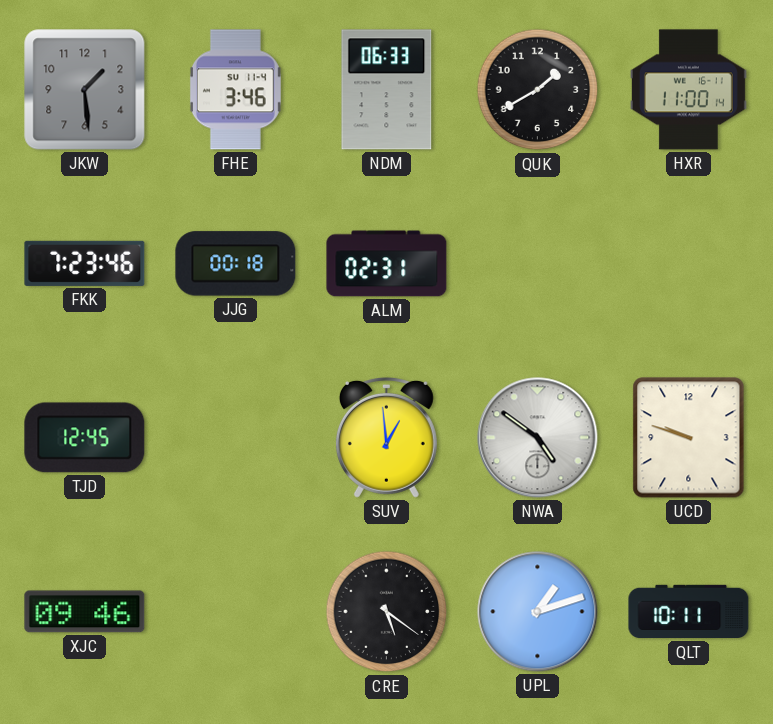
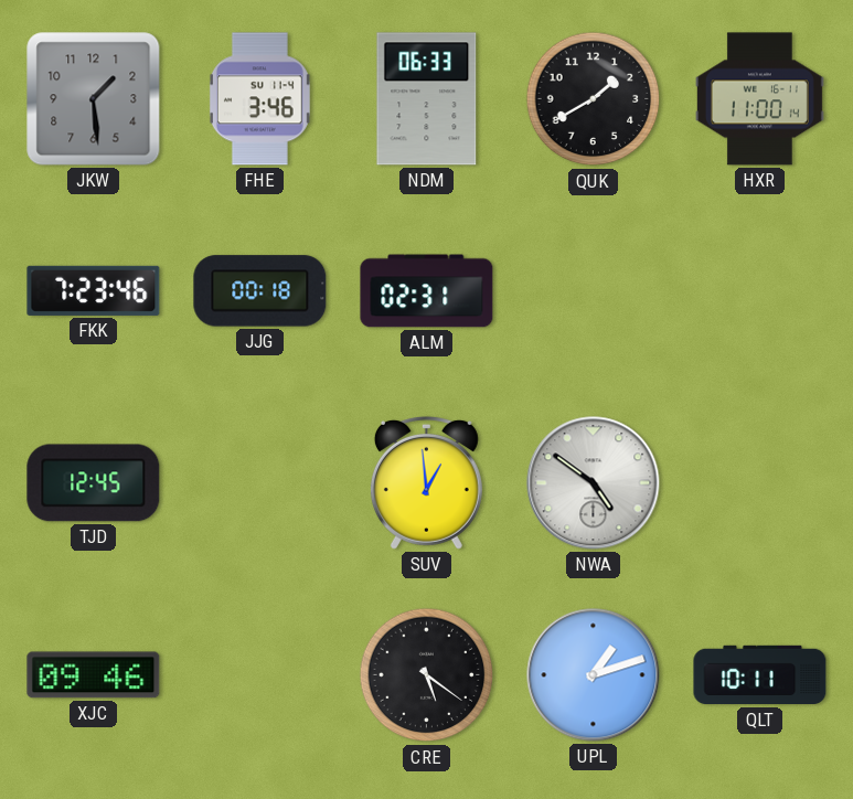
UCD: 9:48 -> none (689, 438)
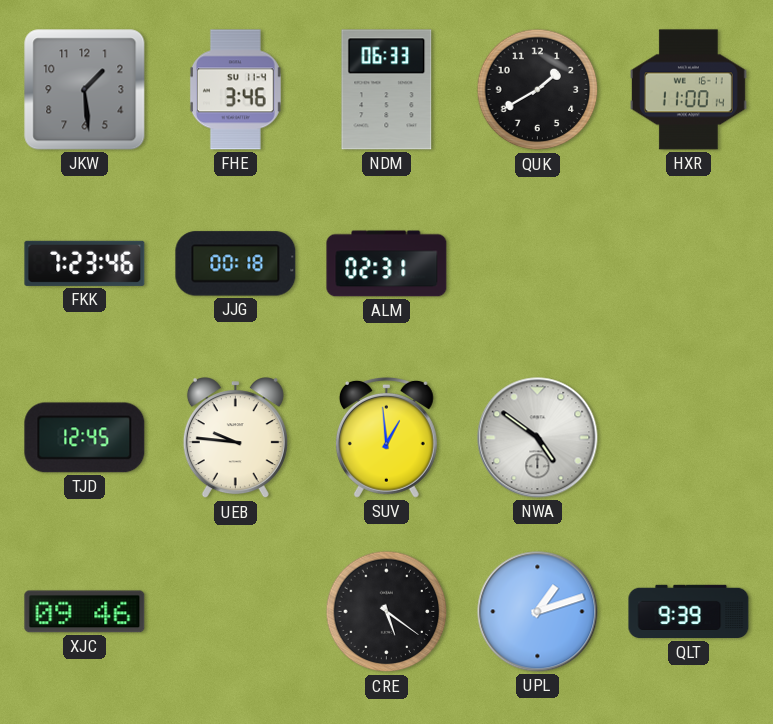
UEB: none -> 9:46 (235, 438)
QLT: 10:11 -> 9:39 (689, 612)
